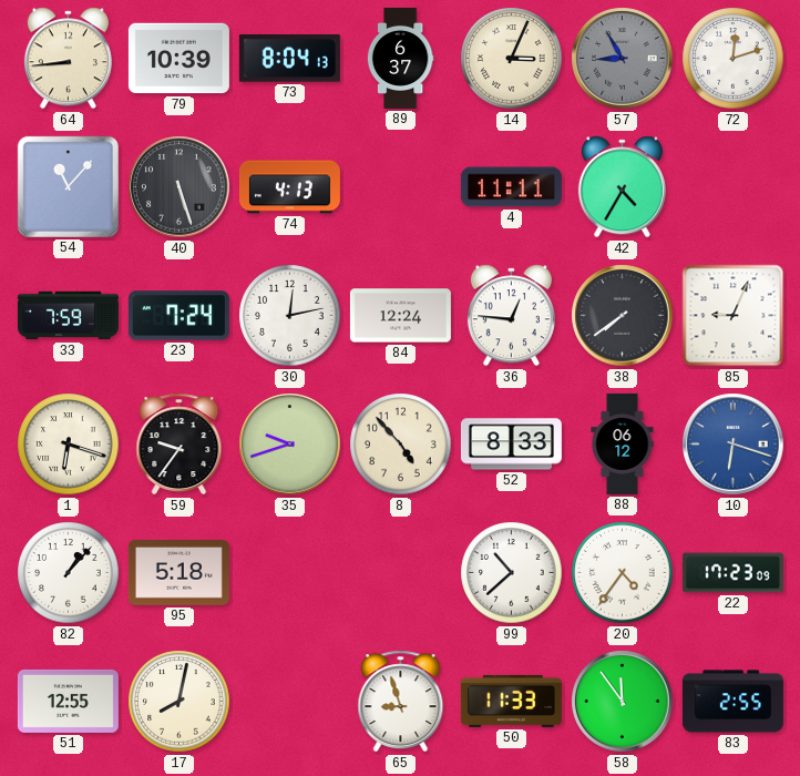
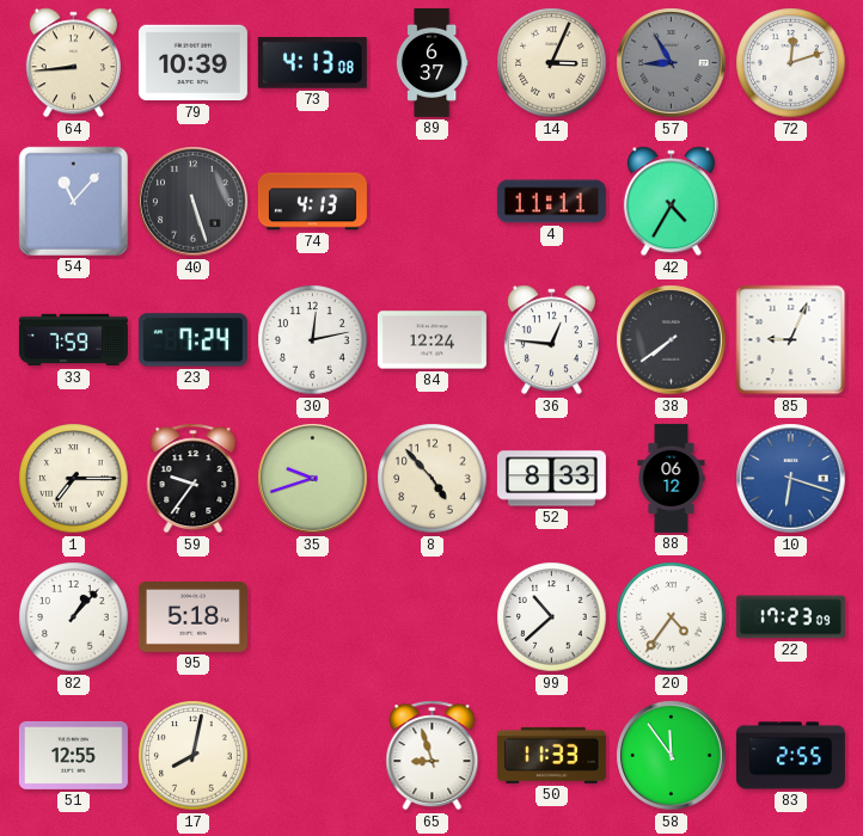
73: 8:04 -> 4:13 (312, 63)
1: 6:18 -> 7:15 (74, 479)
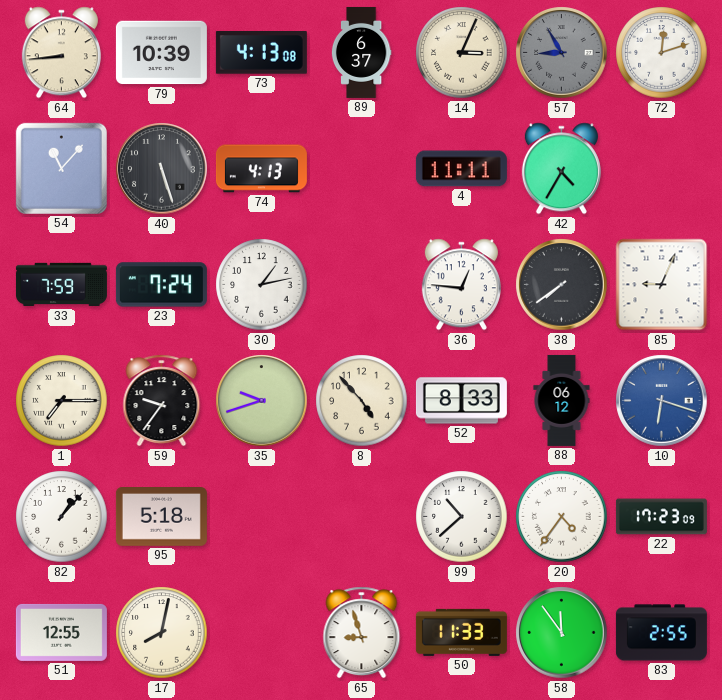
30: 12:13 -> 1:13 (262, 285)
84: 12:24 -> none (431, 340)
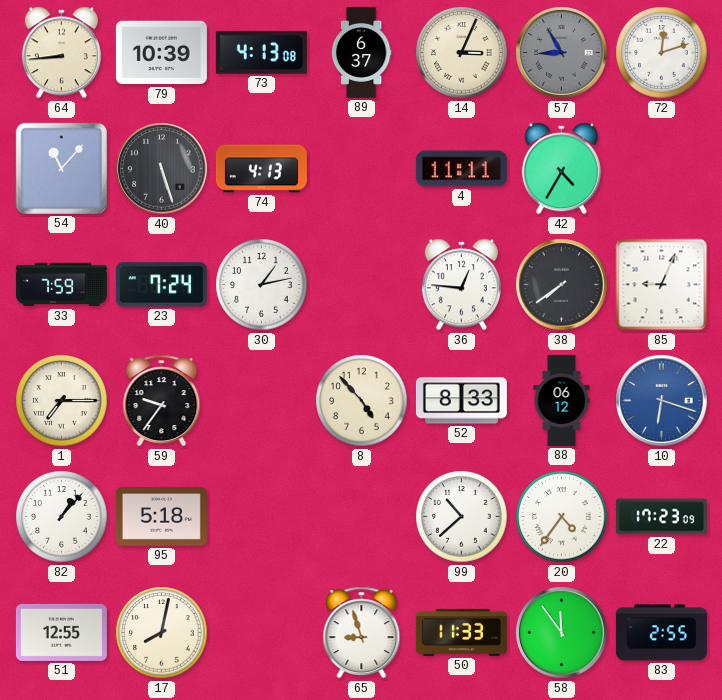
35: 9:42 -> none (262, 401)
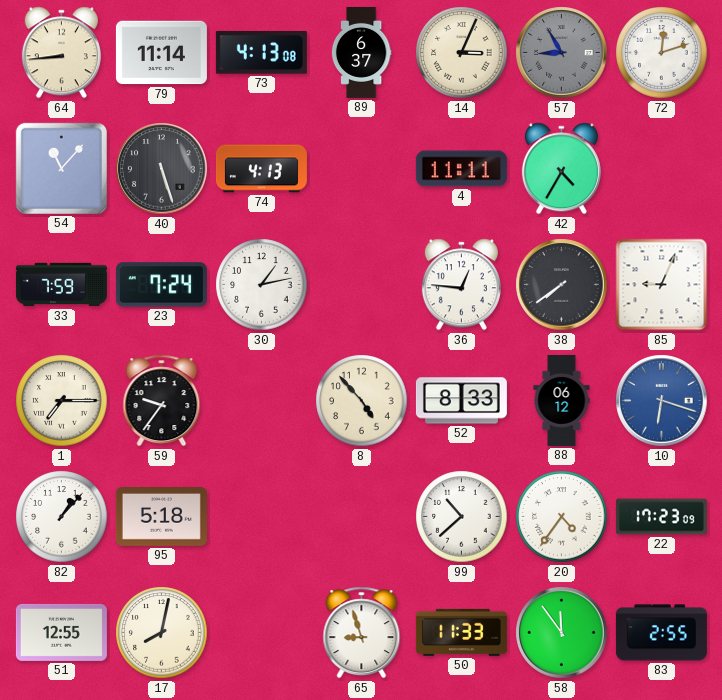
79: 10:39 -> 11:14 (161, 53)
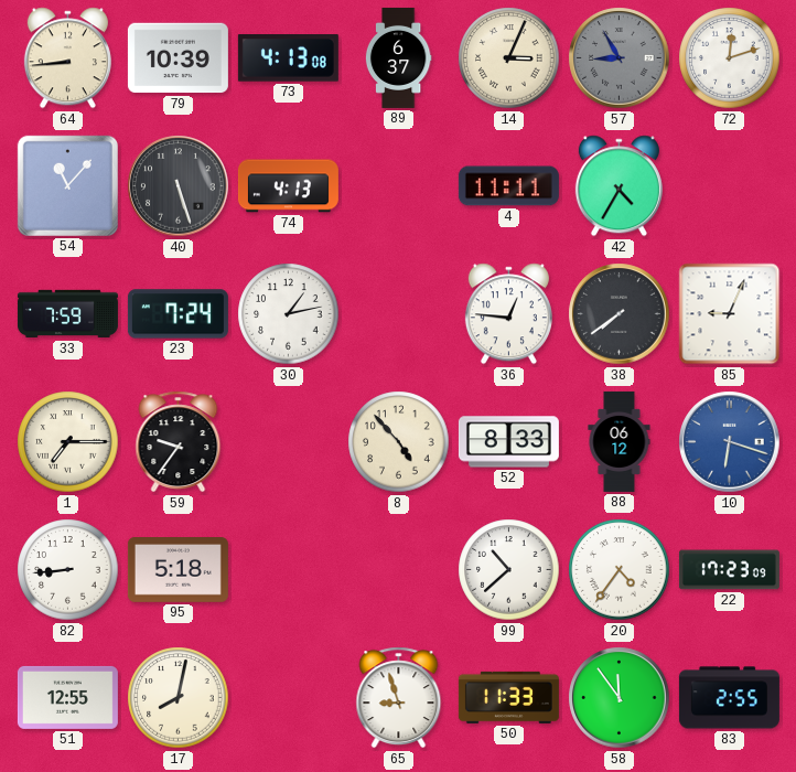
79: 11:14 -> 10:39 (178, 58)
82: 1:07 -> 8:44 (68, 570)
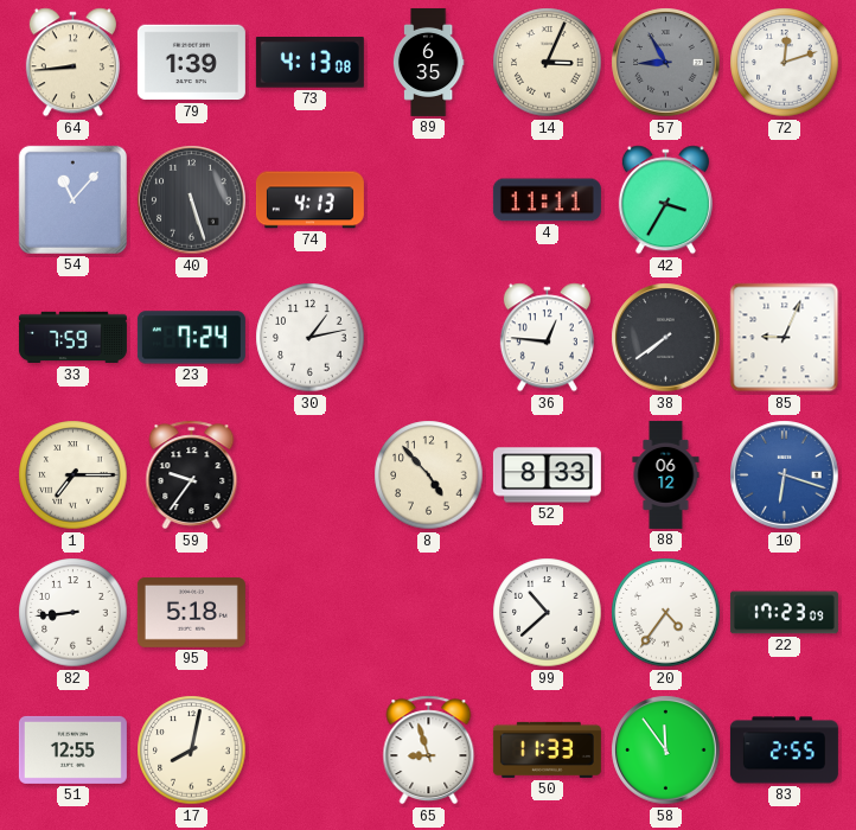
79: 10:39 -> 1:39 (191, 63)
89: 6:37 -> 6:35 (428, 62)
42: 4:35 -> 3:35 (665, 200)
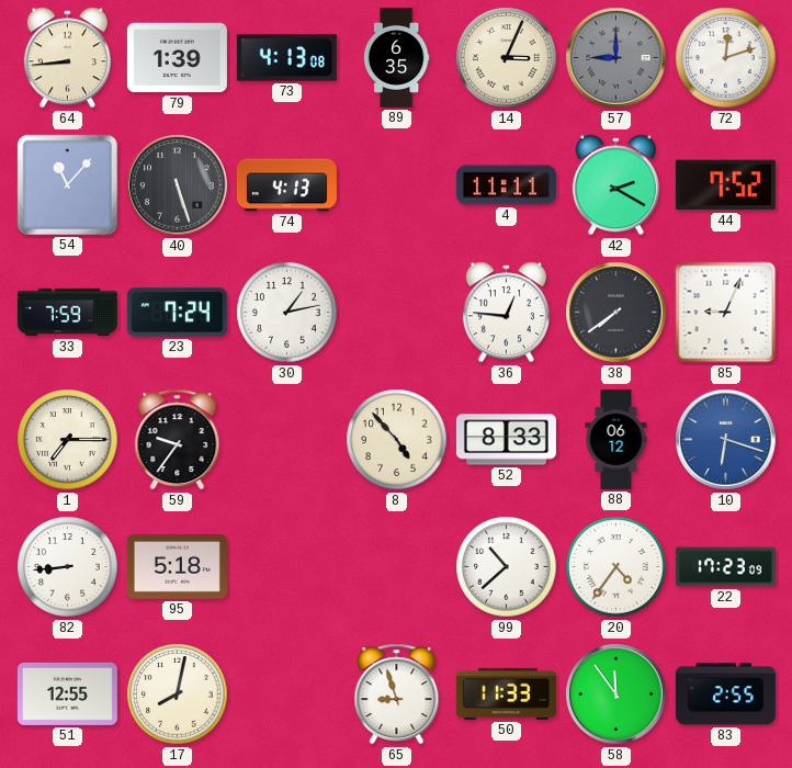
57: 8:55 -> 9:00 (616, 58)
42: 3:35 -> 2:20 (615, 185)
44: none -> 7:52 (725, 185)
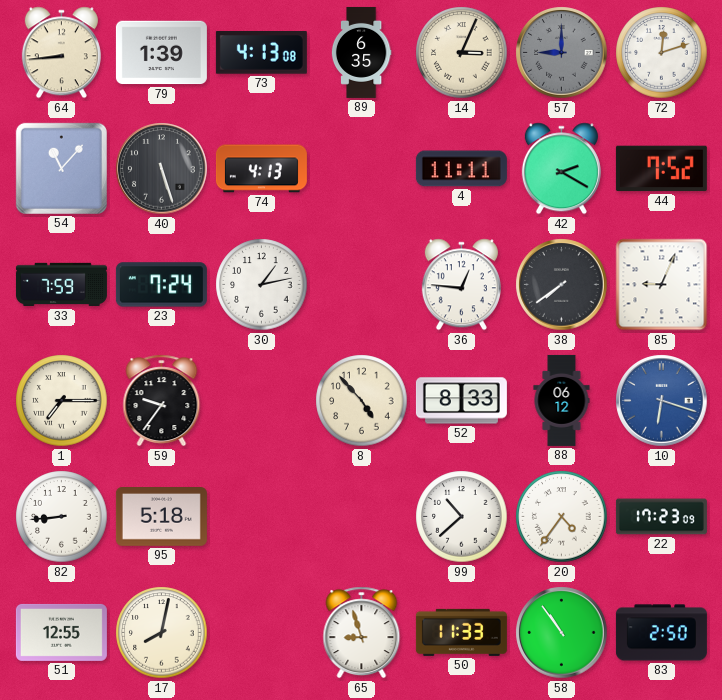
58: 11:54 -> 10:54 (562, 633)
83: 2:55 -> 2:50 (661, 633)
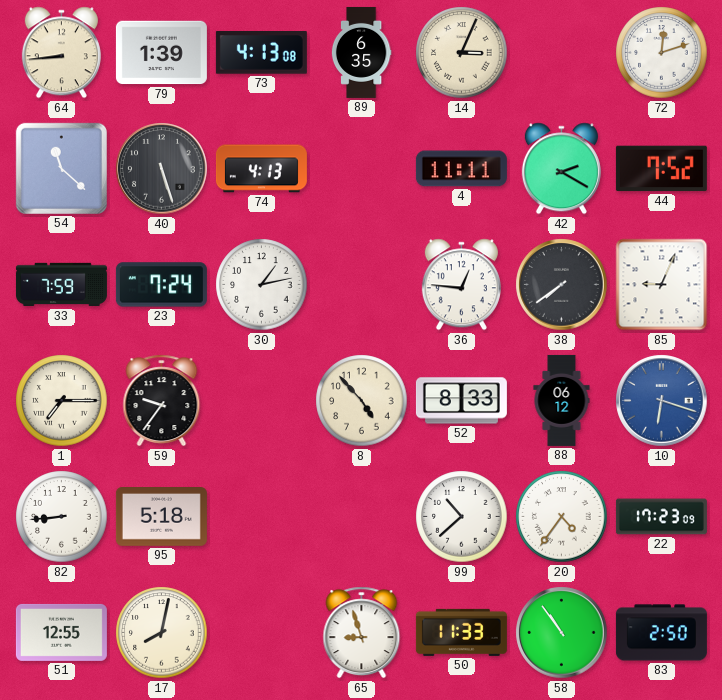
57: 9:00 -> none (562, 53)
54: 11:07 -> 11:22 (61, 168)
